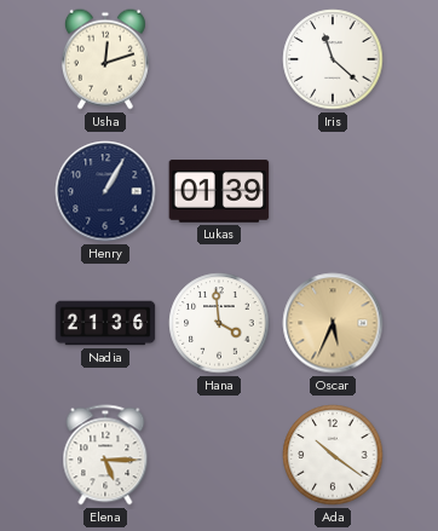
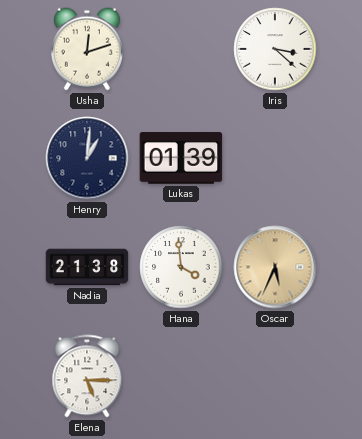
Iris: 11:22 -> 3:22 (275, 49)
Henry: 1:05 -> 1:01 (87, 158)
Nadia: 21:36 -> 21:38 (87, 267)
Ada: 10:21 -> none (333, 455)
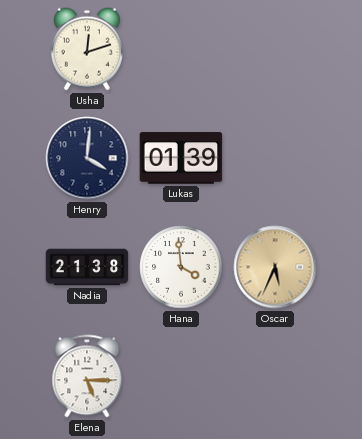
Iris: 3:22 -> none (275, 49)
Henry: 1:01 -> 4:01 (87, 158)
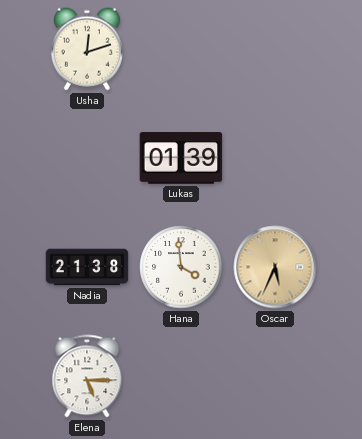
Henry: 4:01 -> none (87, 158)
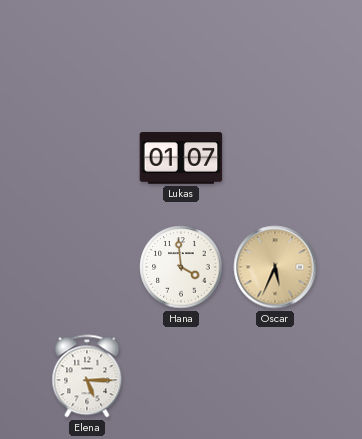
Usha: 12:12 -> none (87, 49)
Lukas: 01:39 -> 01:07 (181, 158)
Nadia: 21:38 -> none (87, 267)
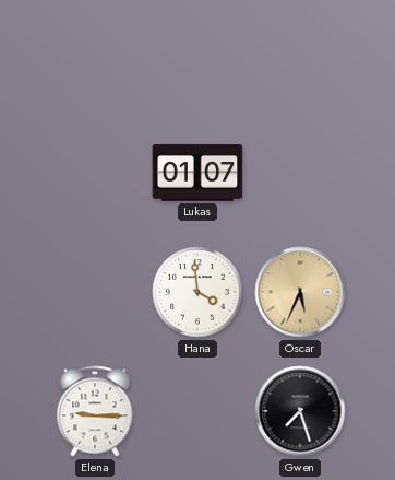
Elena: 5:15 -> 9:15 (95, 411)
Gwen: none -> 7:27 (300, 411)
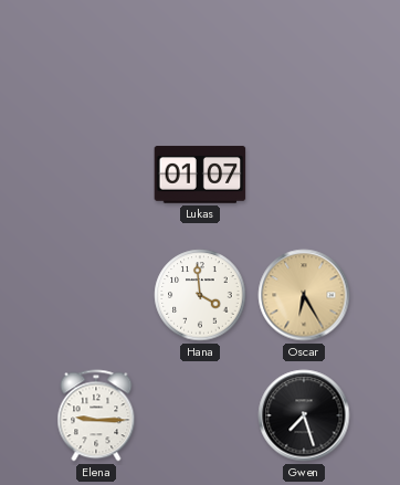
Oscar: 5:34 -> 6:25 (304, 295)
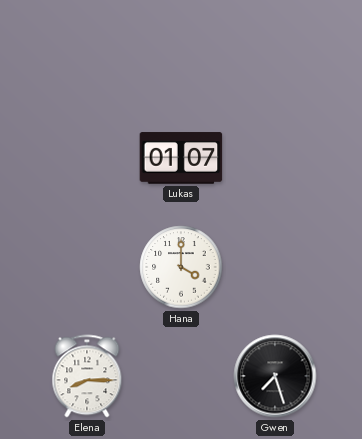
Hana: 3:59 -> 4:00 (181, 267)
Oscar: 6:25 -> none (304, 295)
Elena: 9:15 -> 8:15 (87, 376)
